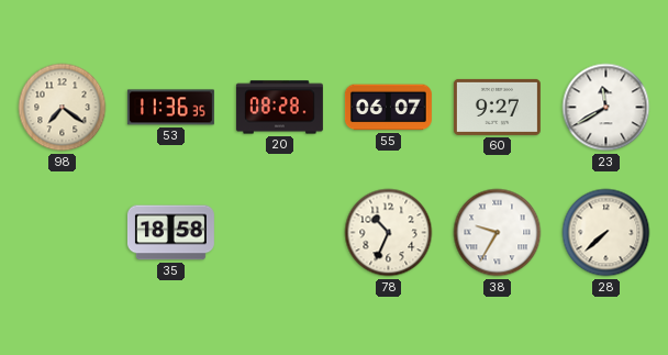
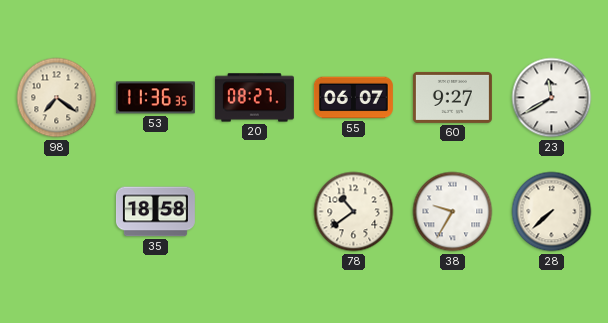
20: 08:28 -> 08:27 (254, 98)
78: 10:34 -> 10:39 (354, 212)
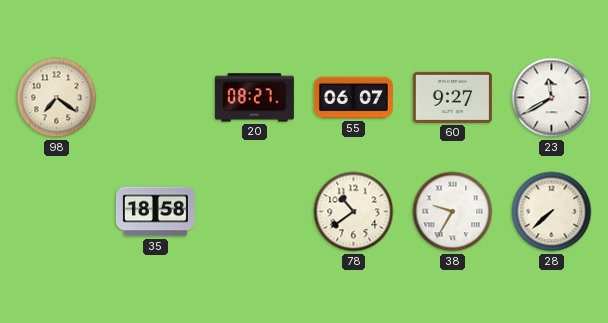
53: 11:36 -> none (155, 98)
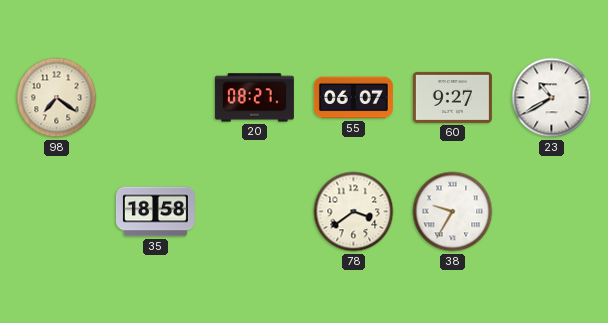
23: 11:40 -> 10:40 (552, 98)
78: 10:39 -> 3:39 (354, 212)
28: 7:38 -> none (552, 212)
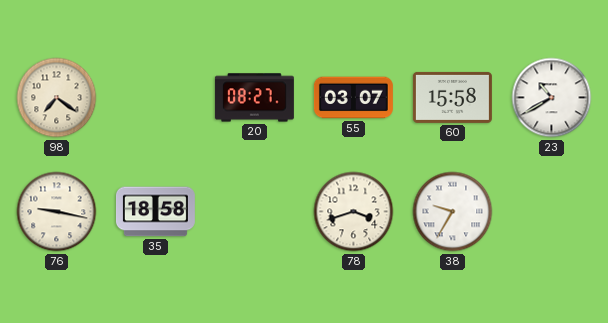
55: 06:07 -> 03:07 (353, 98)
60: 9:27 -> 15:58 (452, 97)
76: none -> 9:17 (57, 212)
78: 3:39 -> 3:42 (354, 212)
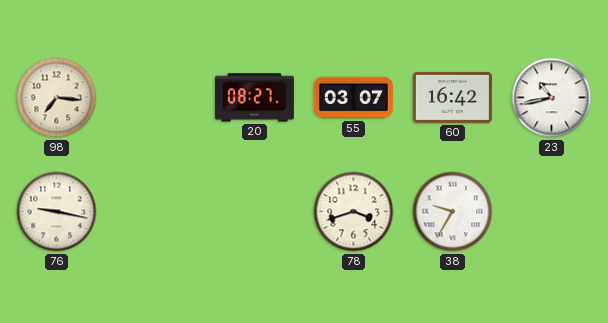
98: 7:21 -> 7:16 (57, 98)
60: 15:58 -> 16:42 (452, 97)
23: 10:40 -> 10:43 (552, 98)
35: 18:58 -> none (155, 212)
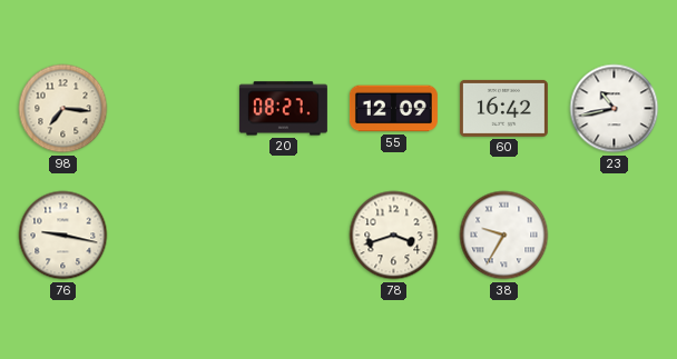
55: 03:07 -> 12:09 (393, 109)
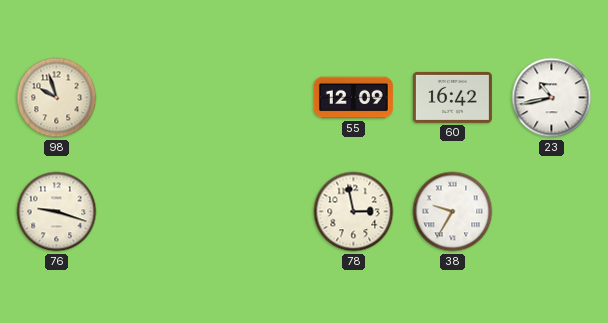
98: 7:16 -> 9:57 (57, 98)
20: 08:27 -> none (283, 109)
76: 9:17 -> 9:18 (57, 212)
78: 3:42 -> 2:58 (354, 212)
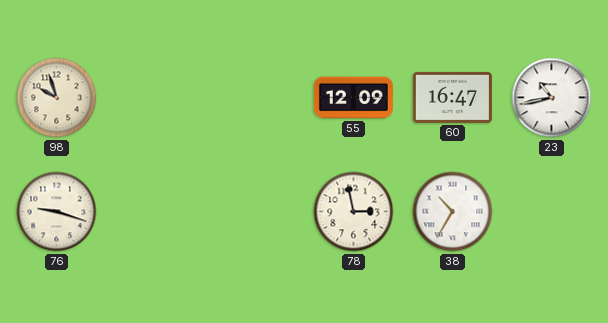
60: 16:42 -> 16:47 (452, 97)
38: 9:35 -> 10:35 (453, 212)
